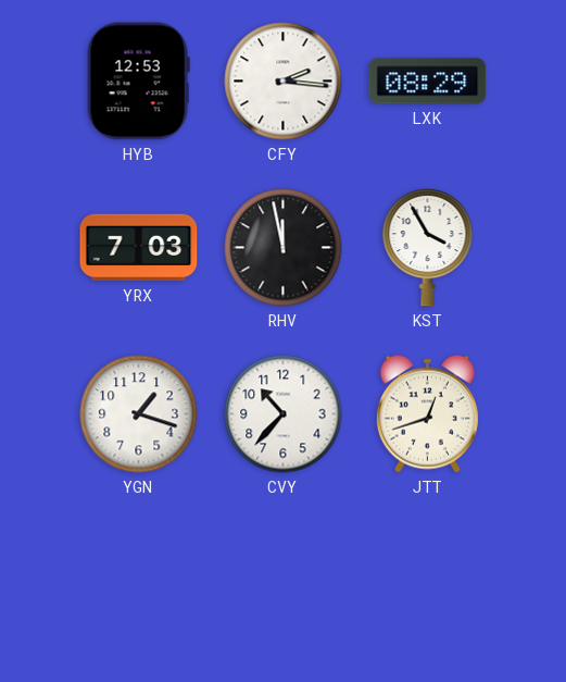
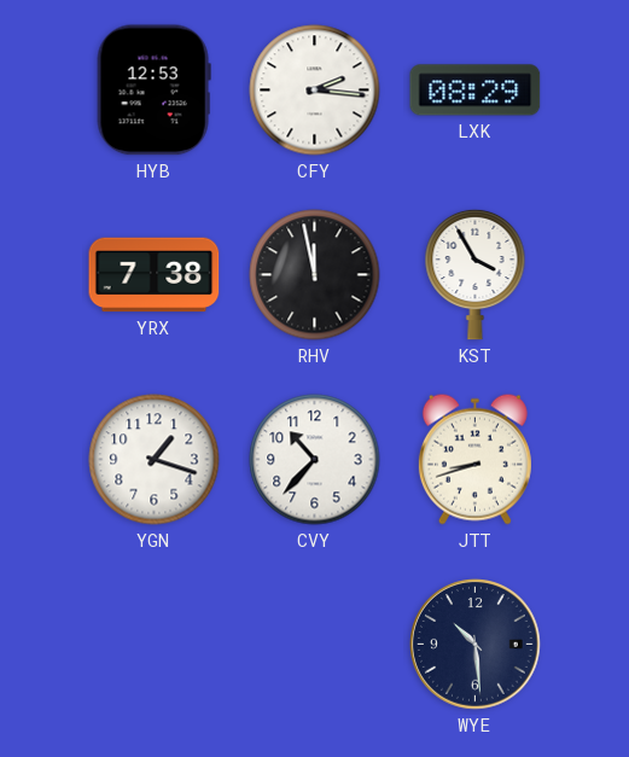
YRX: 7:03 -> 7:38 (155, 275)
JTT: 12:42 -> 8:42 (474, 459)
WYE: none -> 10:29 (476, 645)
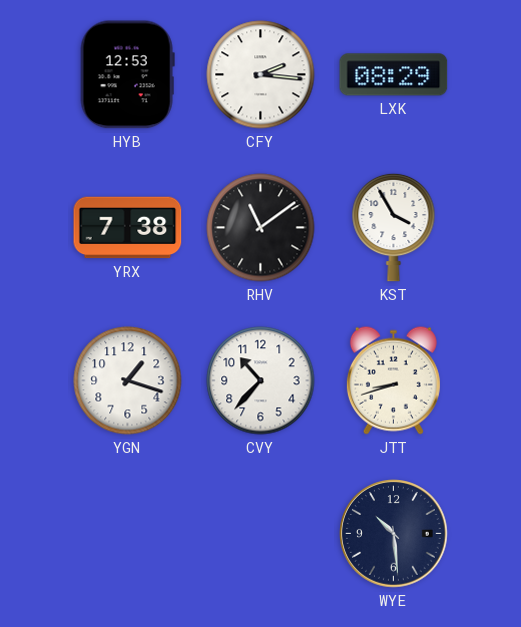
RHV: 11:58 -> 11:09 (261, 228)
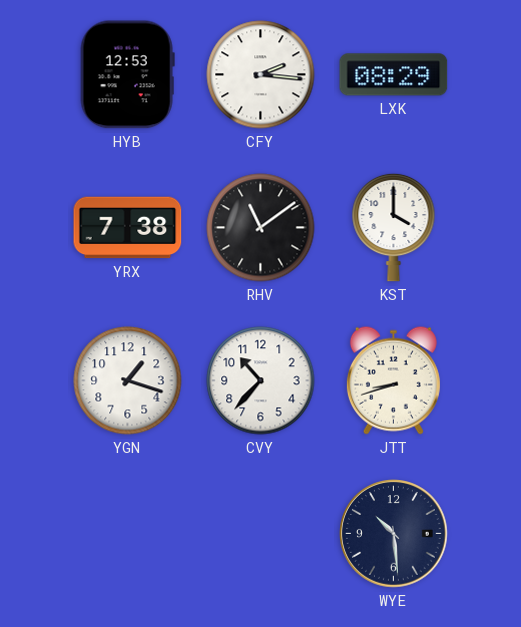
KST: 3:55 -> 4:00 (394, 227)
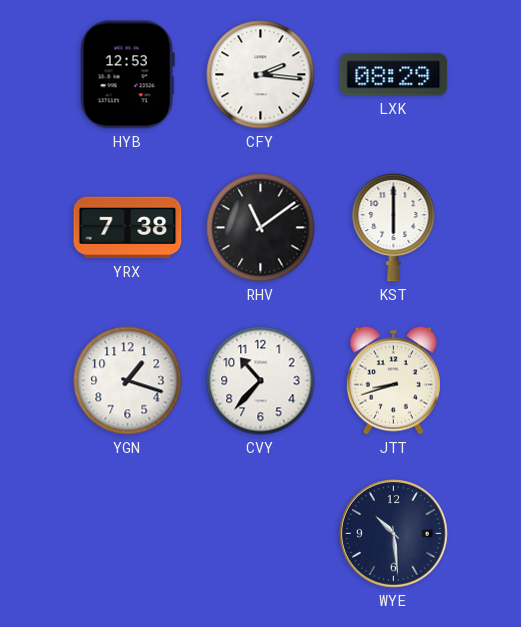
KST: 4:00 -> 6:00 (394, 227)
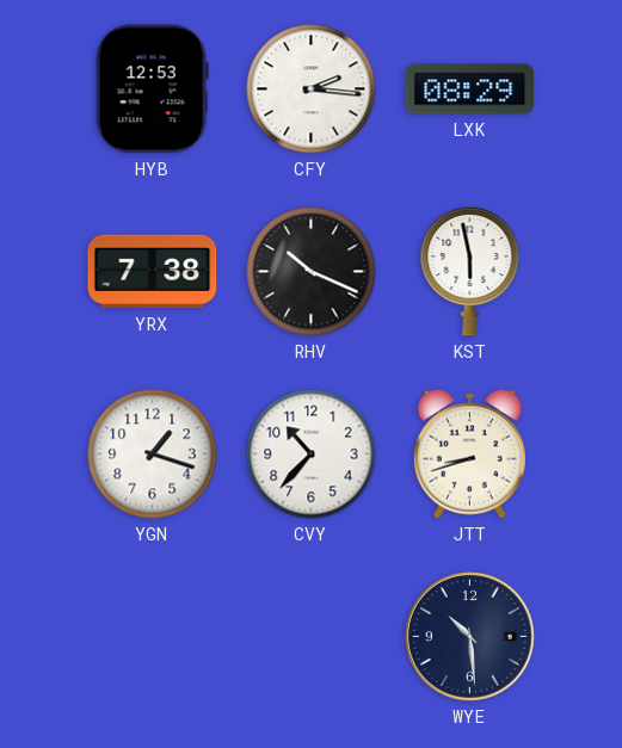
RHV: 11:09 -> 10:19 (312, 272)
KST: 6:00 -> 5:58 (470, 271)
